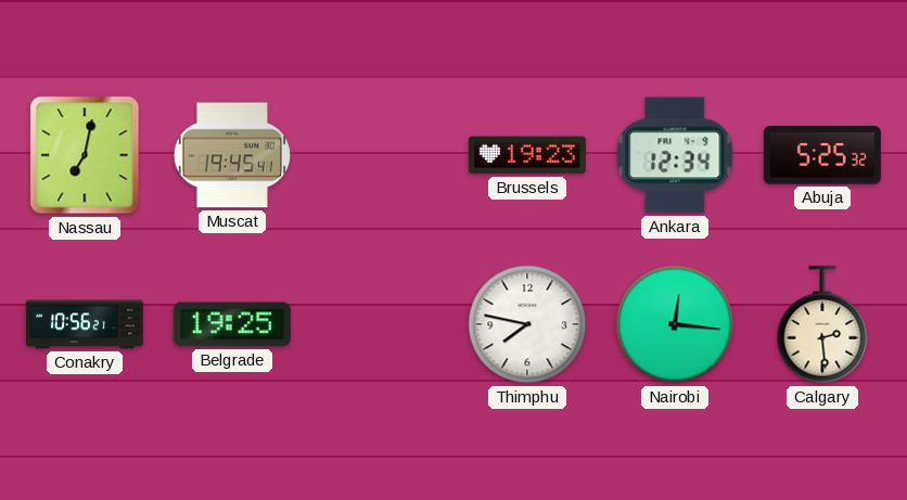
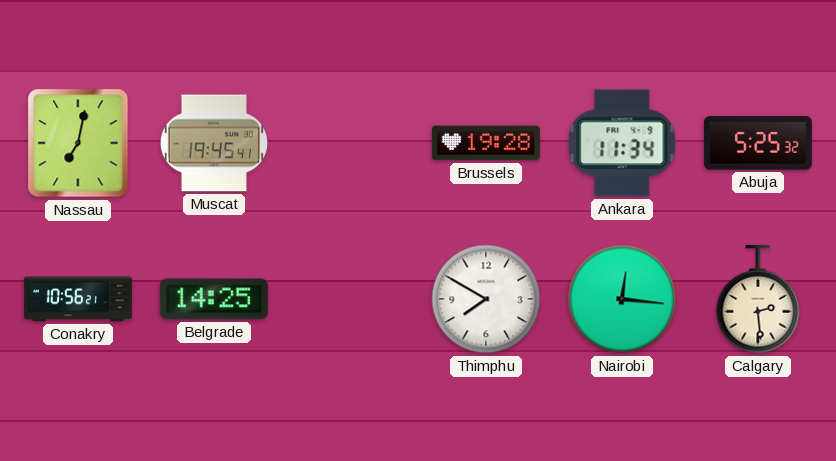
Brussels: 19:23 -> 19:28 (486, 143)
Ankara: 12:34 -> 11:34 (622, 143)
Belgrade: 19:25 -> 14:25 (214, 299)
Thimphu: 7:47 -> 7:50 (486, 299)
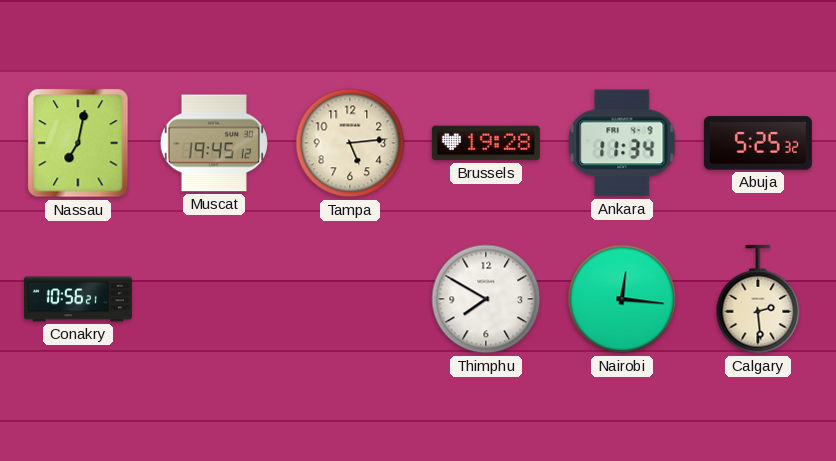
Muscat: 19:45:41 -> 19:45:12 (214, 143)
Tampa: none -> 5:14 (350, 143)
Belgrade: 14:25 -> none (214, 299)
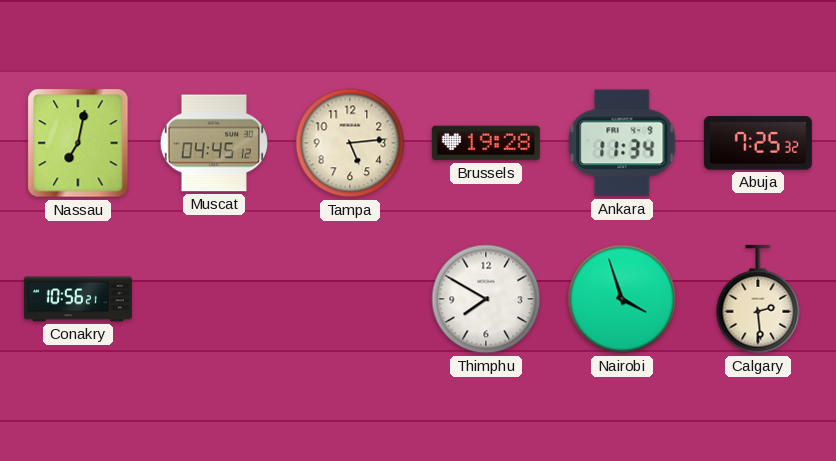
Muscat: 19:45 -> 04:45 (214, 143)
Abuja: 5:25 -> 7:25 (758, 143)
Nairobi: 12:16 -> 3:57 (622, 299)
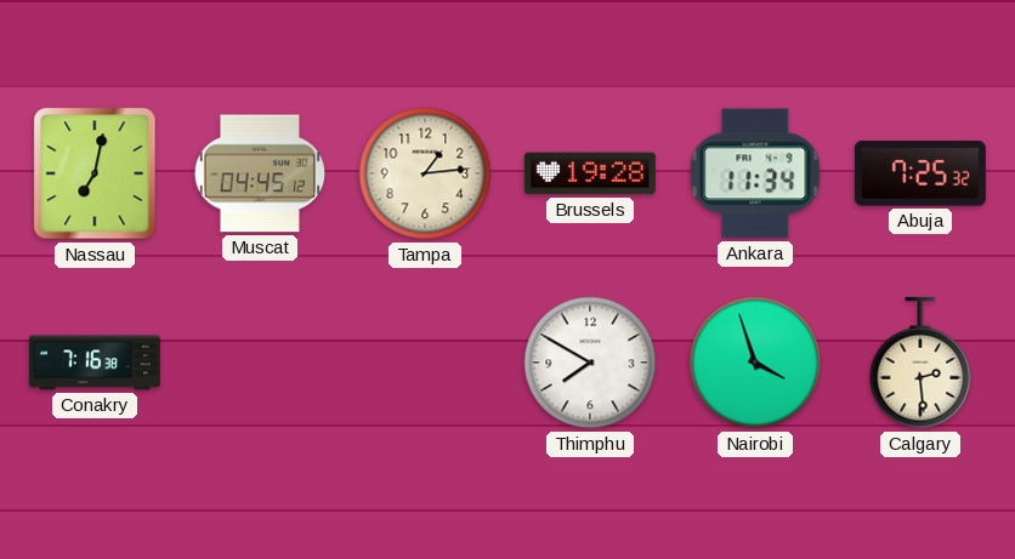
Tampa: 5:14 -> 1:14 (425, 173)
Conakry: 10:56 -> 7:16 (95, 363)
